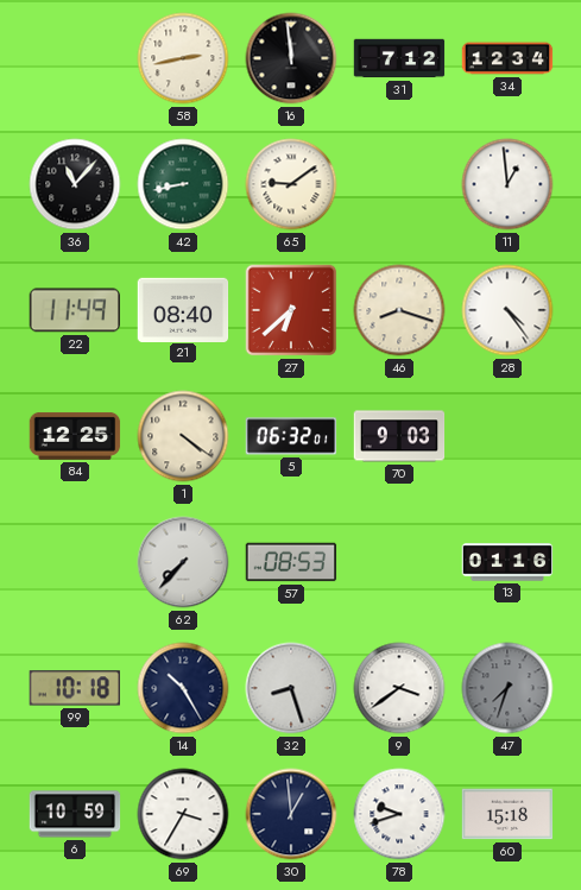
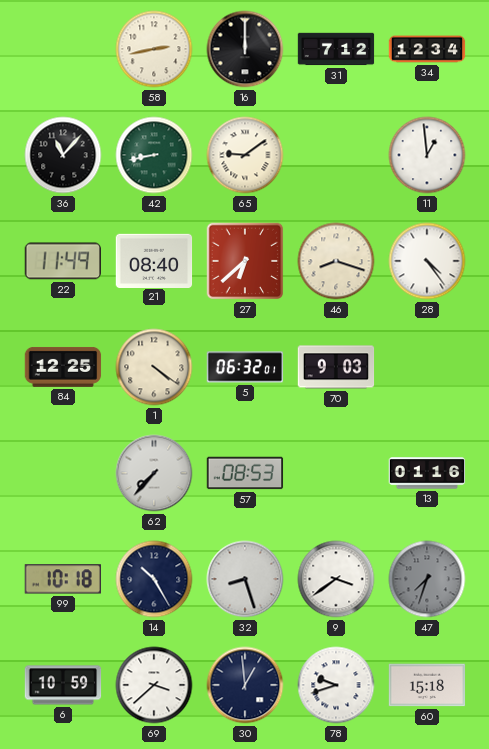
16: 11:59 -> 12:00 (245, 49)
69: 3:35 -> 3:38 (154, 685)
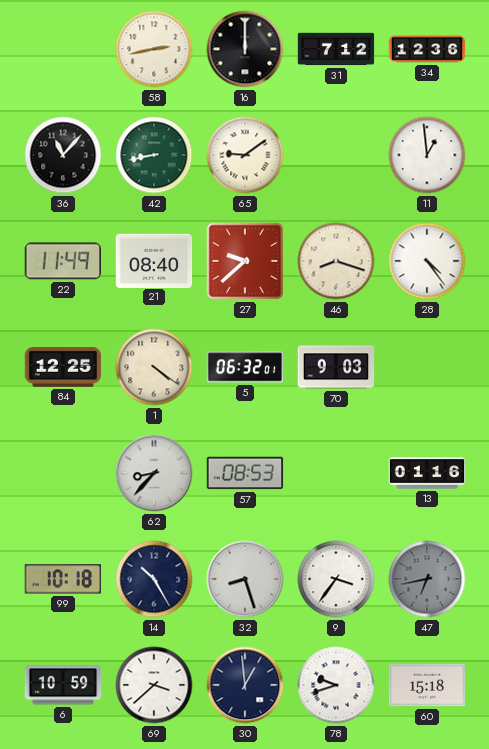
34: 12:34 -> 12:36 (427, 49)
27: 6:38 -> 9:38 (245, 261)
62: 7:37 -> 8:37 (154, 473)
9: 3:39 -> 3:36 (336, 579)
47: 7:33 -> 6:43 (427, 579)
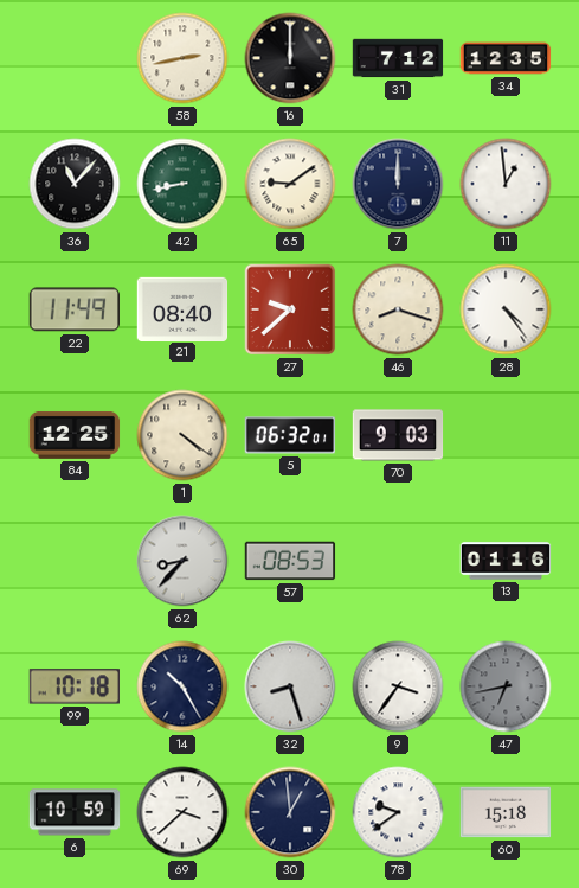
34: 12:36 -> 12:35 (506, 58)
7: none -> 12:00 (398, 184)
78: 9:42 -> 9:39 (398, 812)
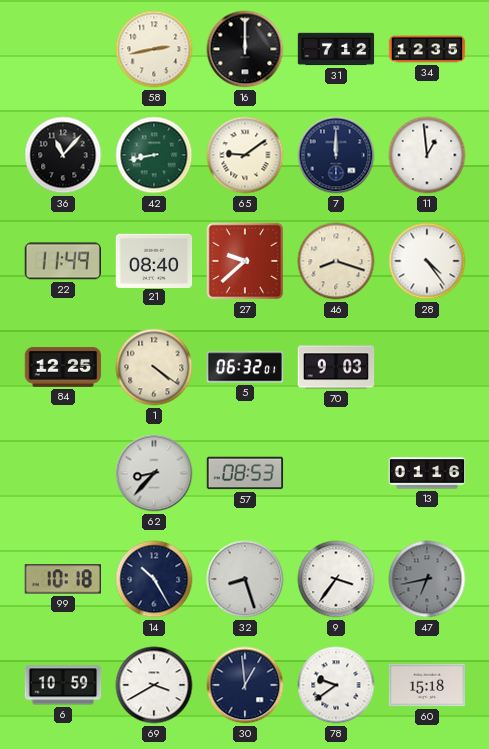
69: 3:38 -> 3:40 (154, 685)
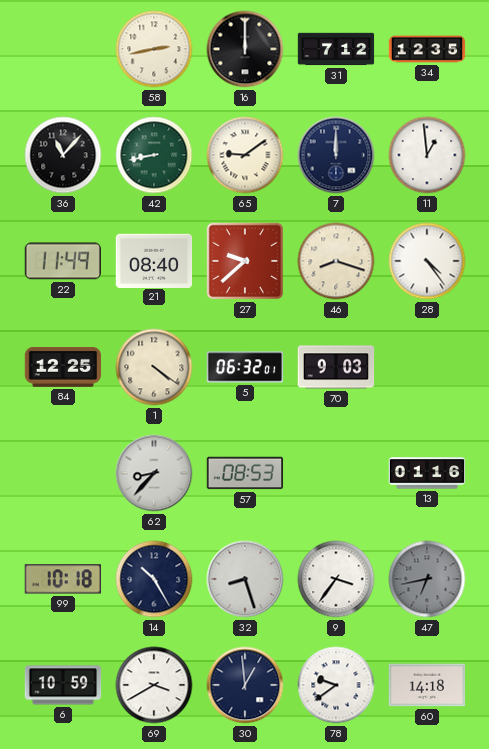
60: 15:18 -> 14:18 (427, 685)
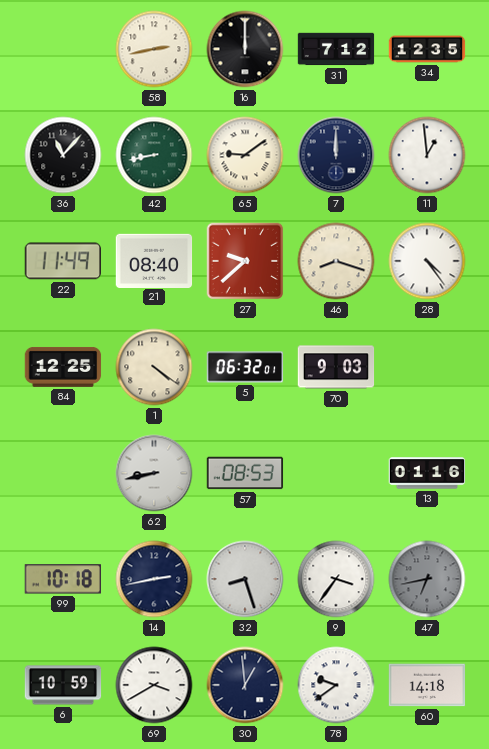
62: 8:37 -> 8:43 (154, 473)
14: 10:25 -> 2:43 (154, 579)
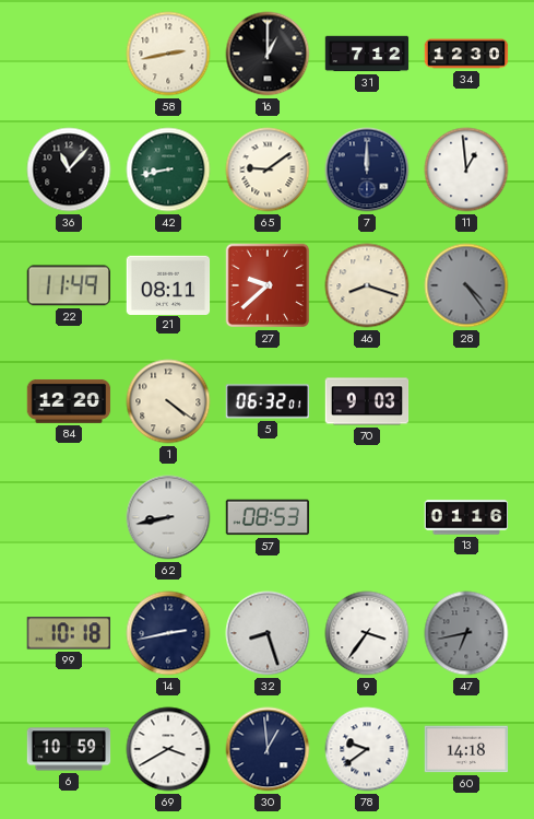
16: 12:00 -> 1:00 (268, 54)
34: 12:35 -> 12:30 (466, 54)
21: 08:40 -> 08:11 (168, 284)
28 dial: white -> grey (466, 285)
84: 12:25 -> 12:20 (69, 401)
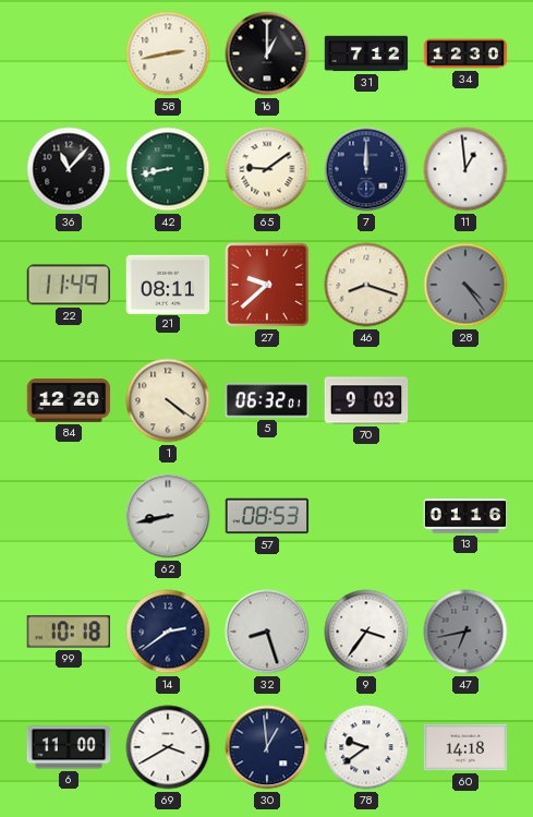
14: 2:43 -> 2:39 (168, 632)
6: 10:59 -> 11:00 (69, 747)
